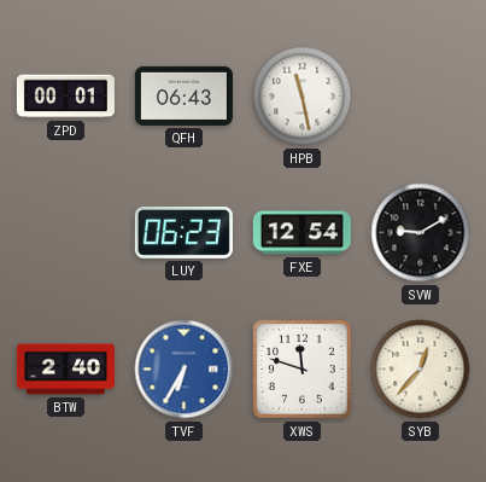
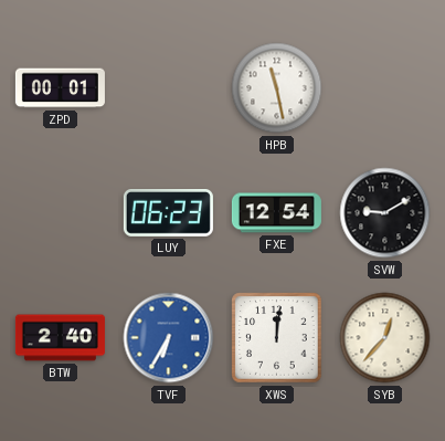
QFH: 06:43 -> none (183, 95)
XWS: 11:48 -> 12:01 (277, 338)
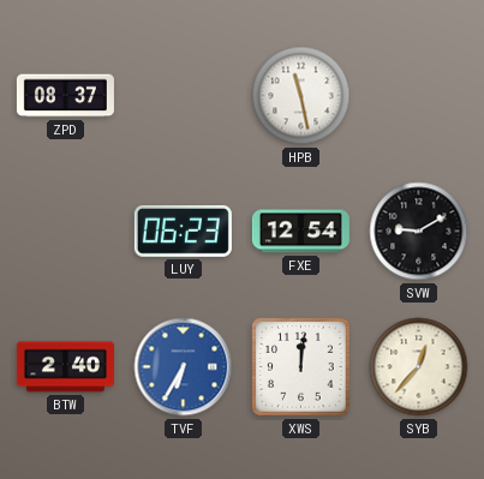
ZPD: 00:01 -> 08:37 (65, 96)
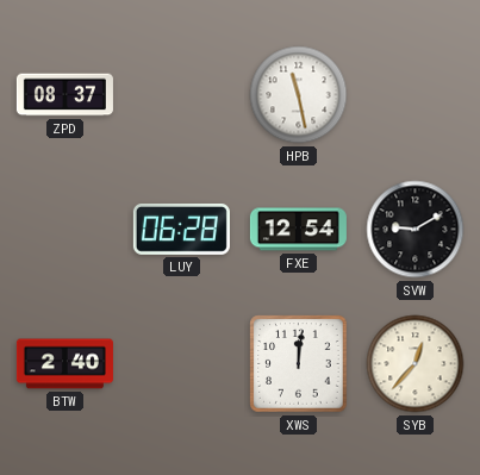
LUY: 06:23 -> 06:28 (181, 230)
TVF: 6:35 -> none (184, 367)
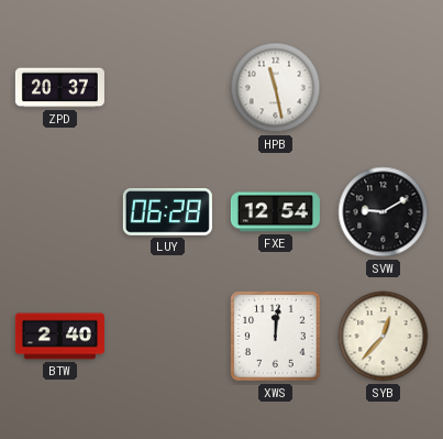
ZPD: 08:37 -> 20:37 (59, 88)
